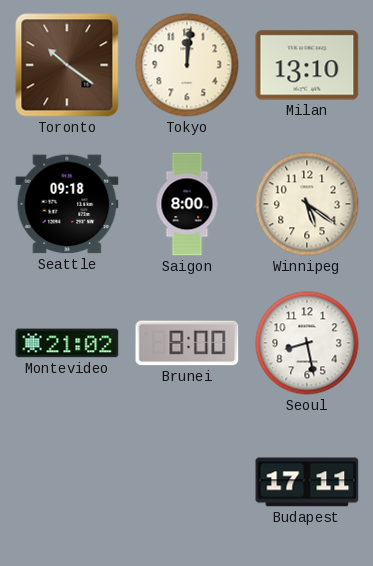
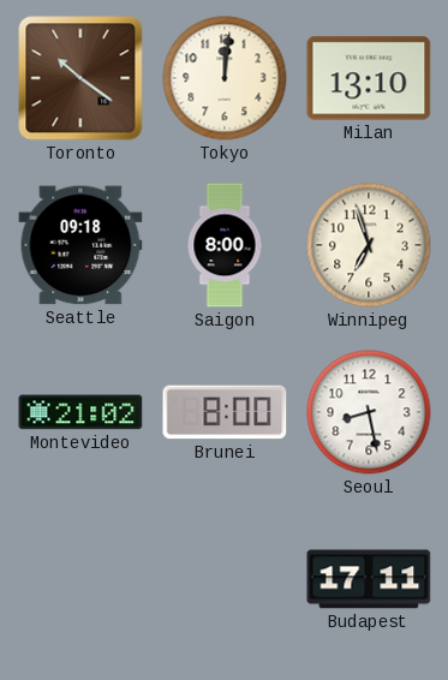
Winnipeg: 5:21 -> 6:57 (369, 245)
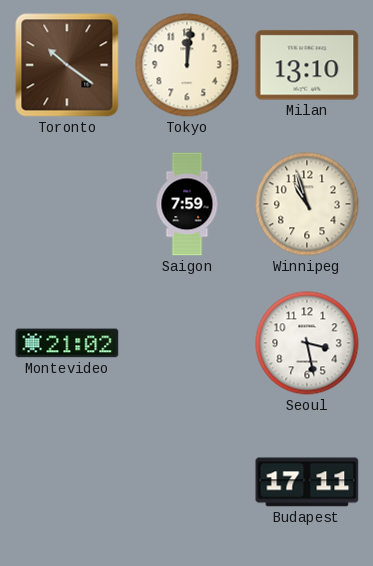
Seattle: 09:18 -> none (80, 245)
Saigon: 8:00 -> 7:59 (187, 204)
Winnipeg: 6:57 -> 10:57 (307, 204)
Brunei: 8:00 -> none (225, 412)
Seoul: 8:28 -> 3:28 (307, 343)
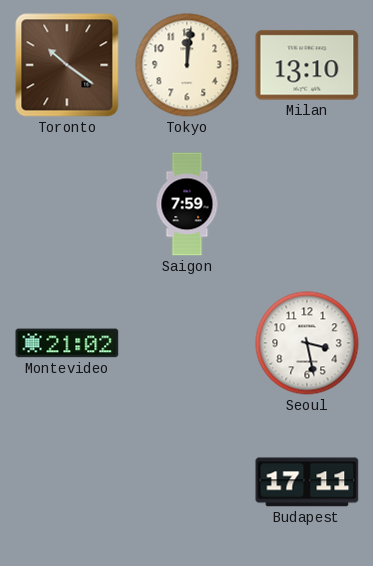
Winnipeg: 10:57 -> none (307, 204)
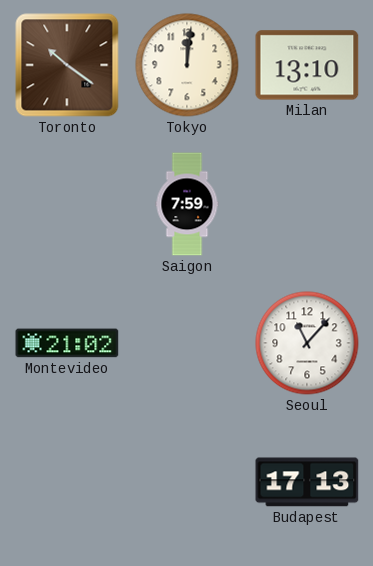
Seoul: 3:28 -> 11:07 (307, 343)
Budapest: 17:11 -> 17:13 (307, 482)
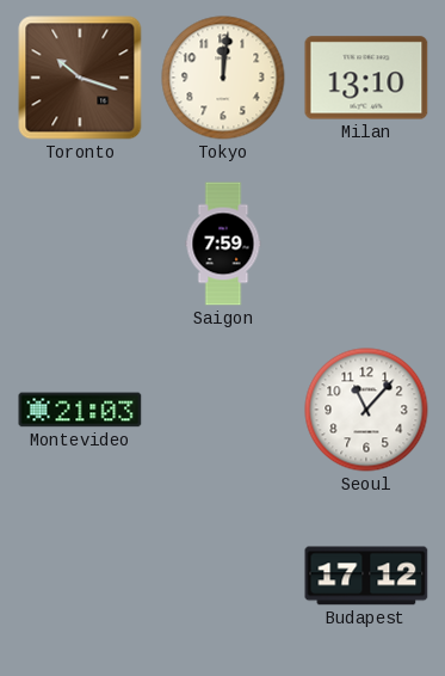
Toronto: 10:21 -> 10:18 (80, 78)
Montevideo: 21:02 -> 21:03 (80, 410)
Budapest: 17:13 -> 17:12 (366, 576)
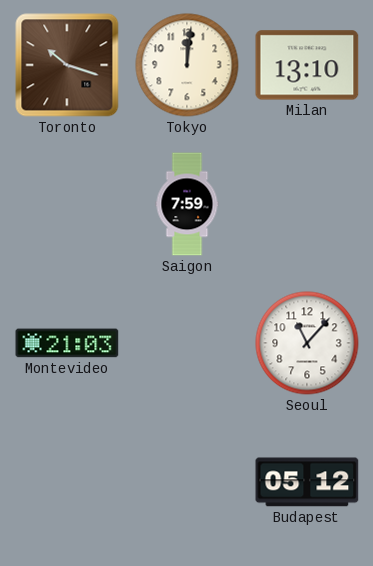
Budapest: 17:12 -> 05:12 (307, 482)
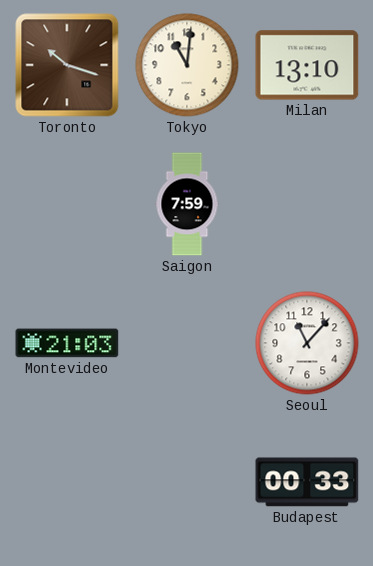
Tokyo: 12:01 -> 11:01 (187, 65)
Budapest: 05:12 -> 00:33 (307, 482)
